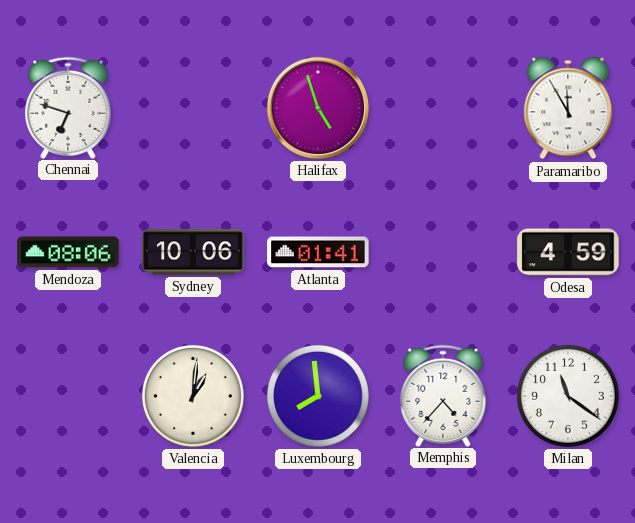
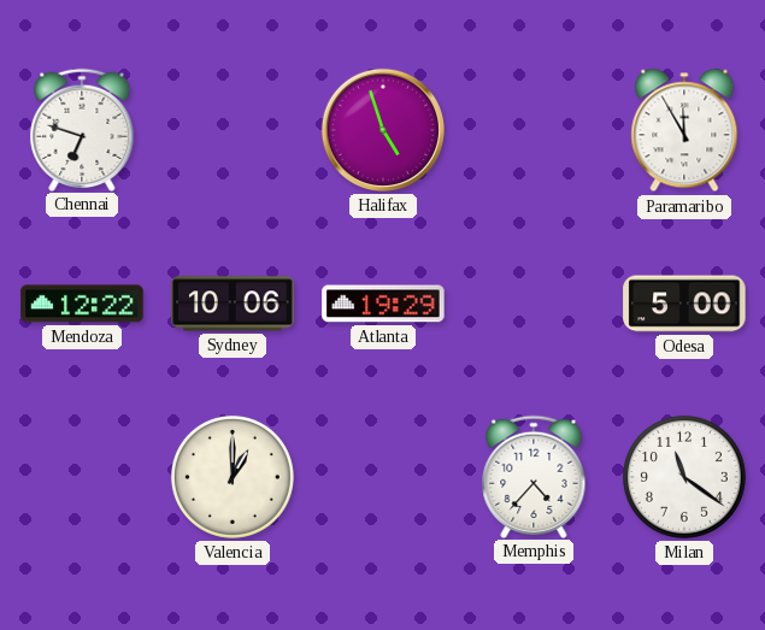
Mendoza: 08:06 -> 12:22 (82, 304)
Atlanta: 01:41 -> 19:29 (383, 304)
Odesa: 4:59 -> 5:00 (684, 304)
Valencia: 1:01 -> 1:00 (233, 477)
Luxembourg: 7:59 -> none (318, 396)
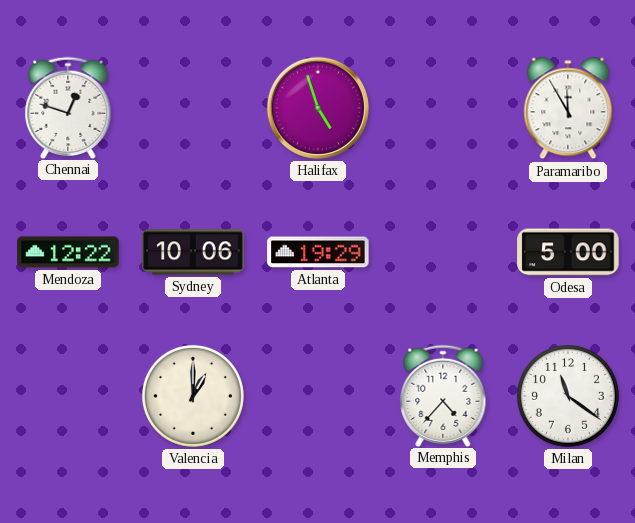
Chennai: 6:48 -> 12:48 (68, 107)
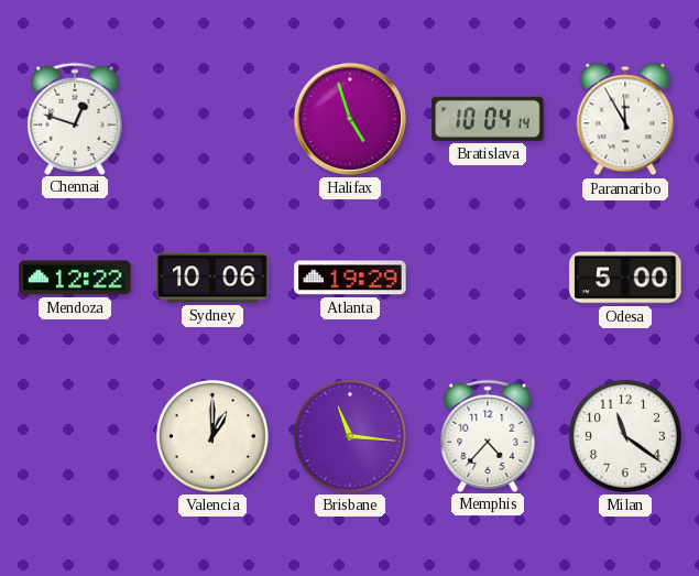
Bratislava: none -> 10:04 (488, 119)
Brisbane: none -> 11:16 (350, 436)
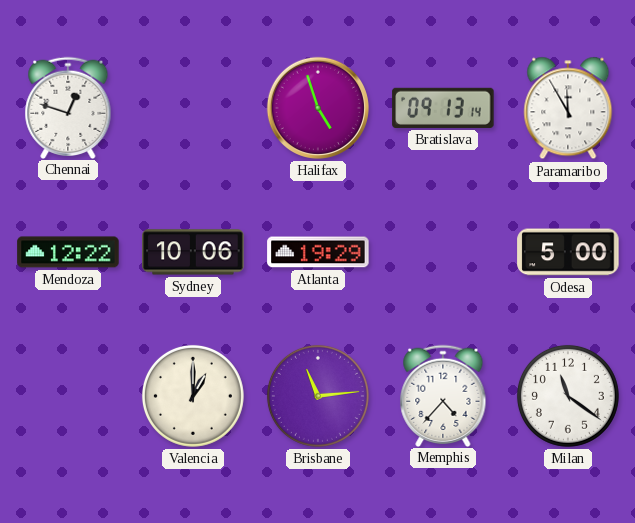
Bratislava: 10:04 -> 09:13 (443, 108)
Brisbane: 11:16 -> 11:14 (318, 396)
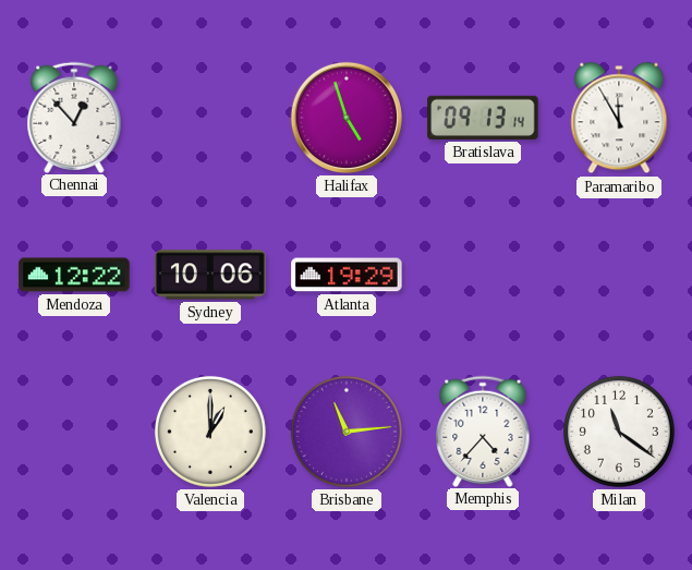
Chennai: 12:48 -> 12:53 (74, 117)
Odesa: 5:00 -> none (568, 252)
